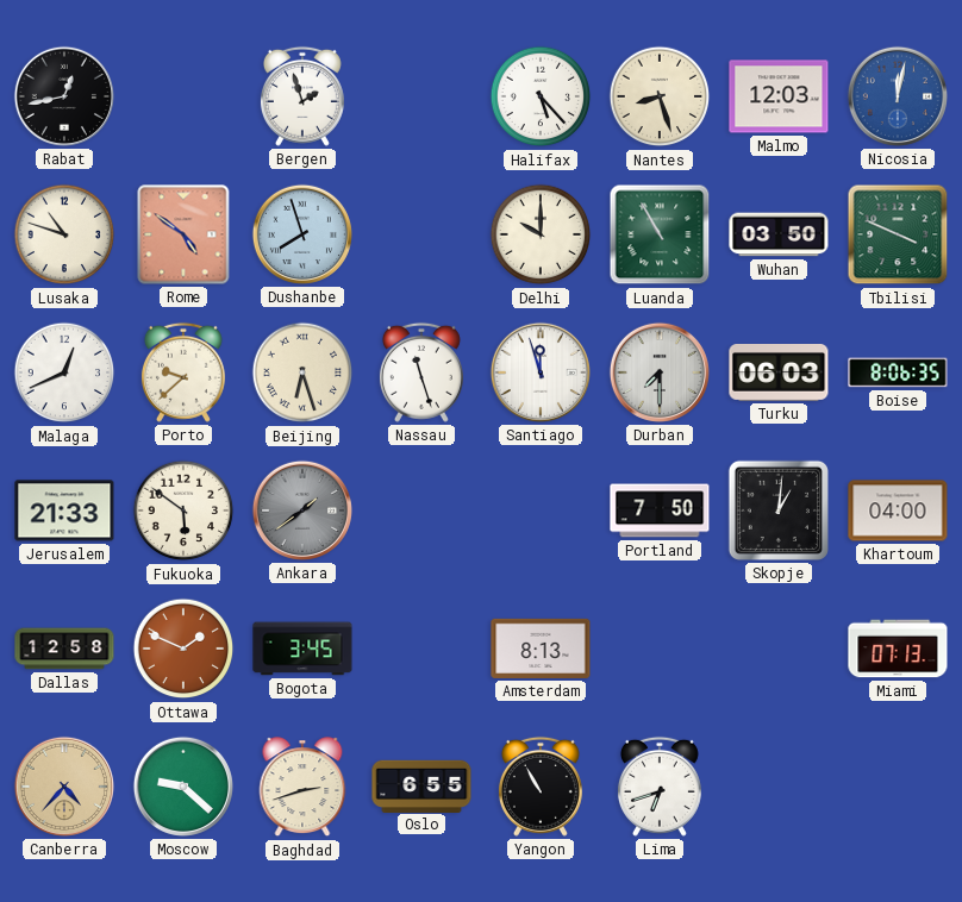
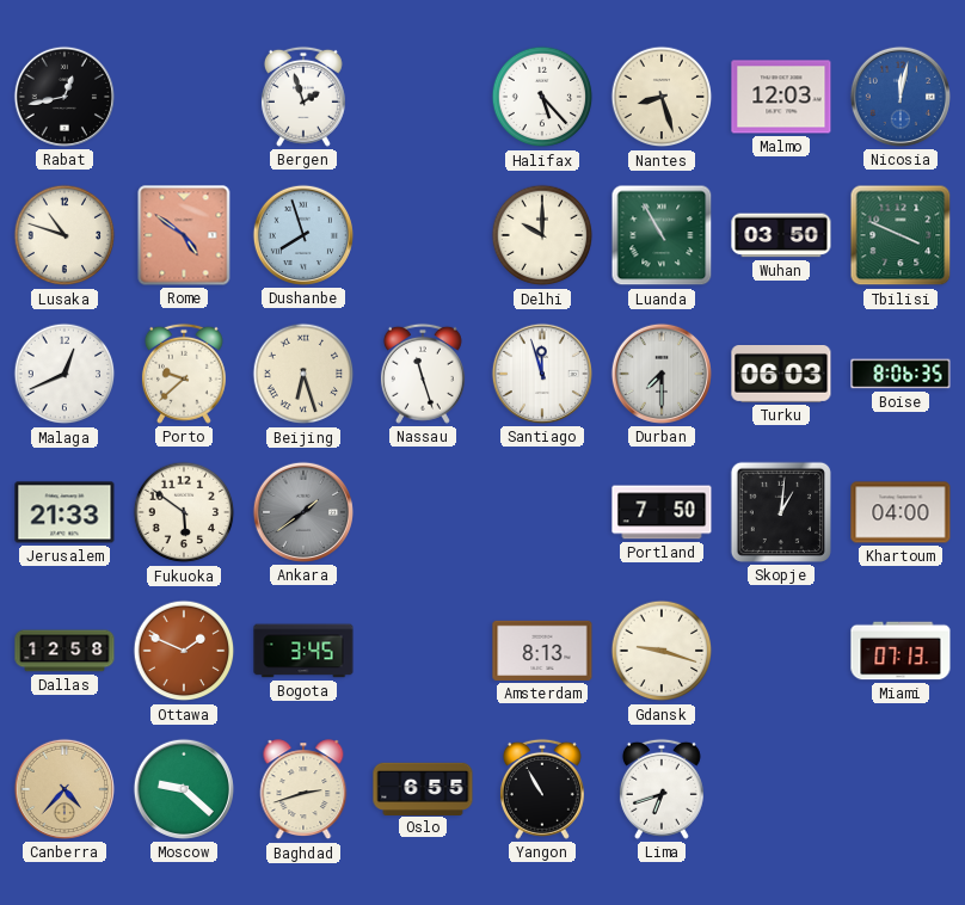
Gdansk: none -> 9:18 (662, 651)
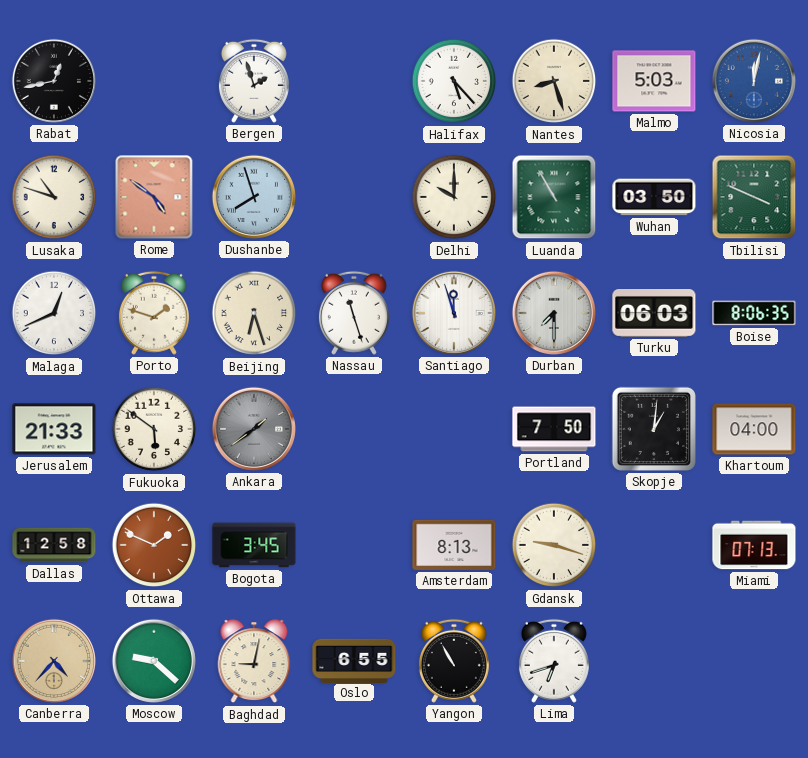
Malmo: 12:03 -> 5:03 (654, 81)
Porto: 9:38 -> 1:48 (154, 313)
Baghdad: 2:42 -> 9:02 (254, 662)
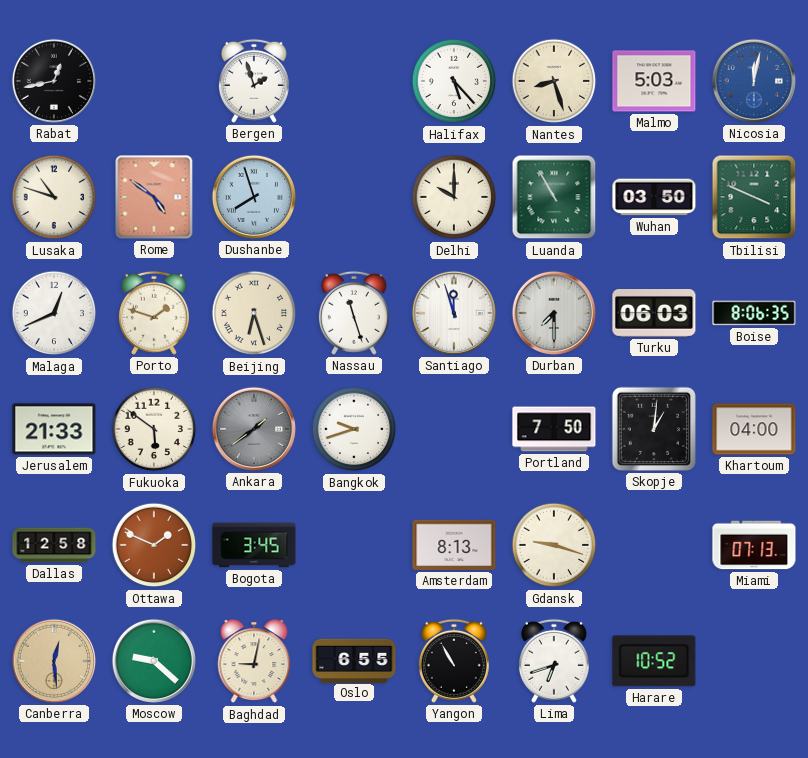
Bangkok: none -> 9:42 (354, 429)
Canberra: 4:37 -> 12:29 (54, 661)
Harare: none -> 10:52 (654, 661)
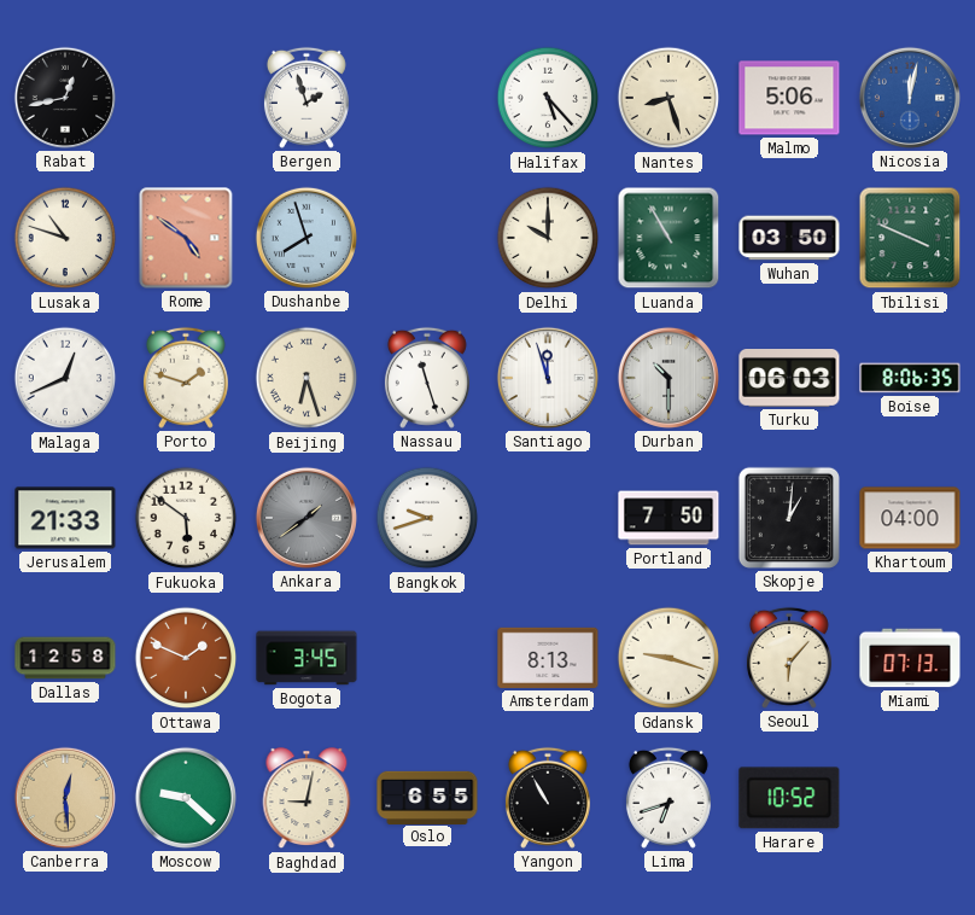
Malmo: 5:03 -> 5:06 (789, 98)
Durban: 7:30 -> 10:30 (669, 378)
Seoul: none -> 6:07 (789, 658)
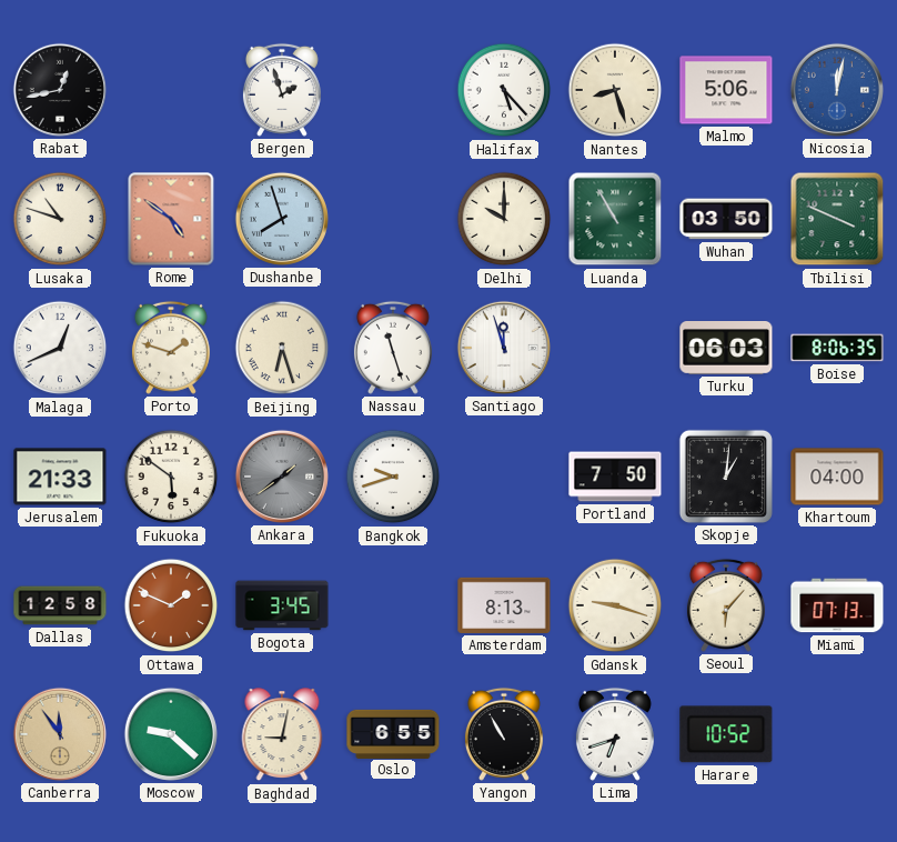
Durban: 10:30 -> none (669, 378)
Canberra: 12:29 -> 11:54 (60, 734)
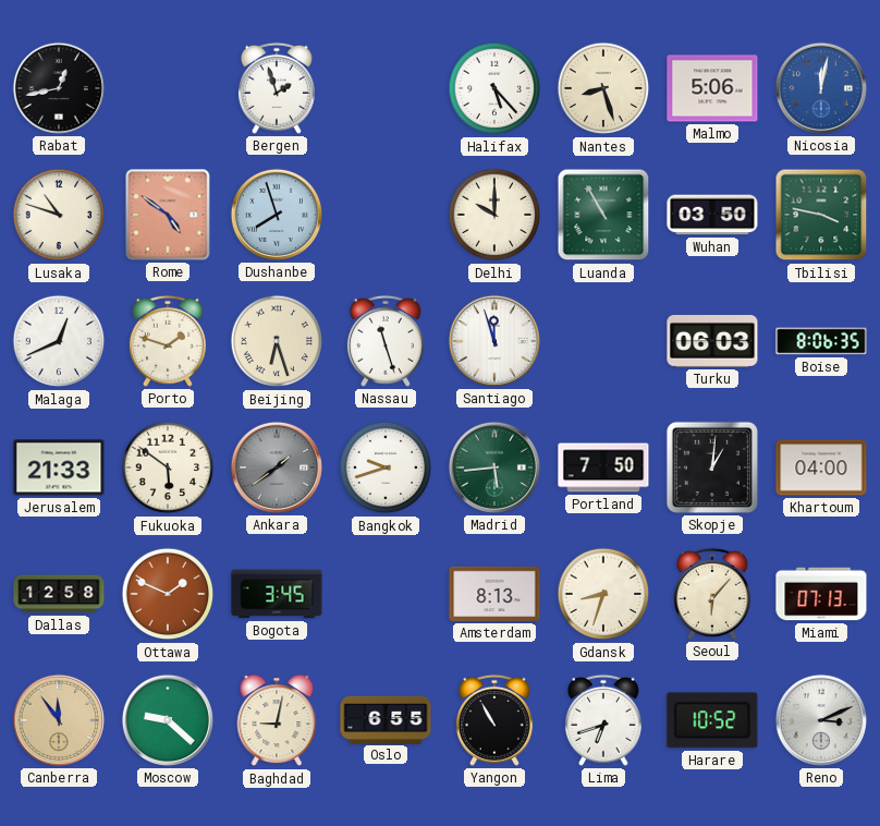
Tbilisi: 3:49 -> 3:47 (821, 215)
Madrid: none -> 5:44 (494, 467)
Gdansk: 9:18 -> 8:33 (603, 594)
Reno: none -> 3:11 (821, 720)
